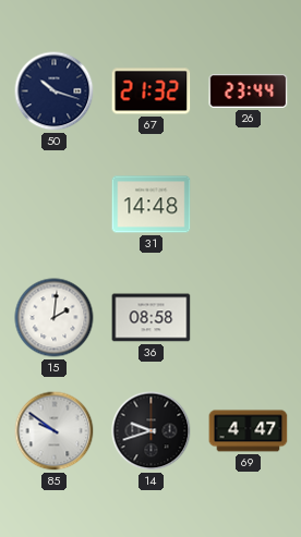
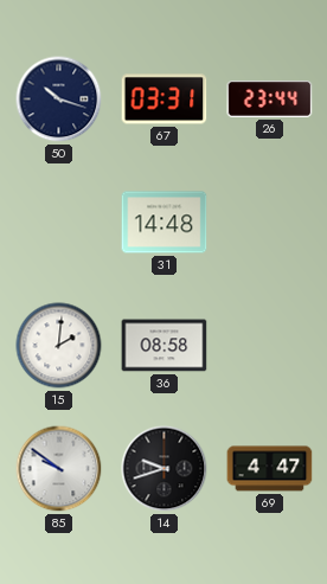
67: 21:32 -> 03:31 (165, 100)
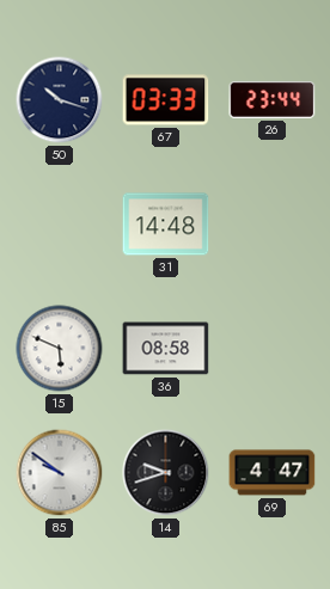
67: 03:31 -> 03:33 (166, 100)
15: 2:01 -> 5:49 (60, 349)
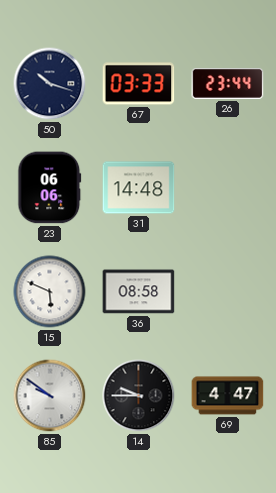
23: none -> 06:06 (50, 188)
14: 9:42 -> 9:45 (139, 396)
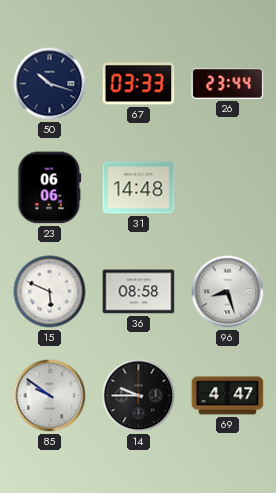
96: none -> 8:27 (228, 292)
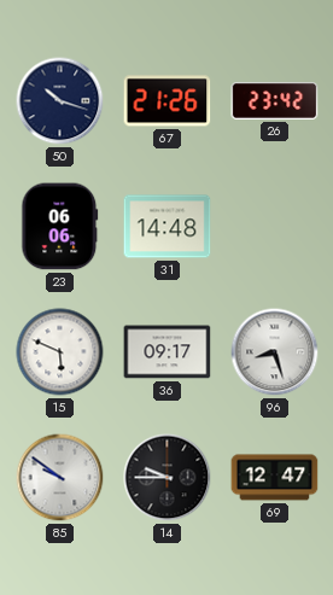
67: 03:33 -> 21:26 (168, 101)
26: 23:44 -> 23:42 (275, 101)
36: 08:58 -> 09:17 (168, 352)
69: 4:47 -> 12:47 (275, 478)
